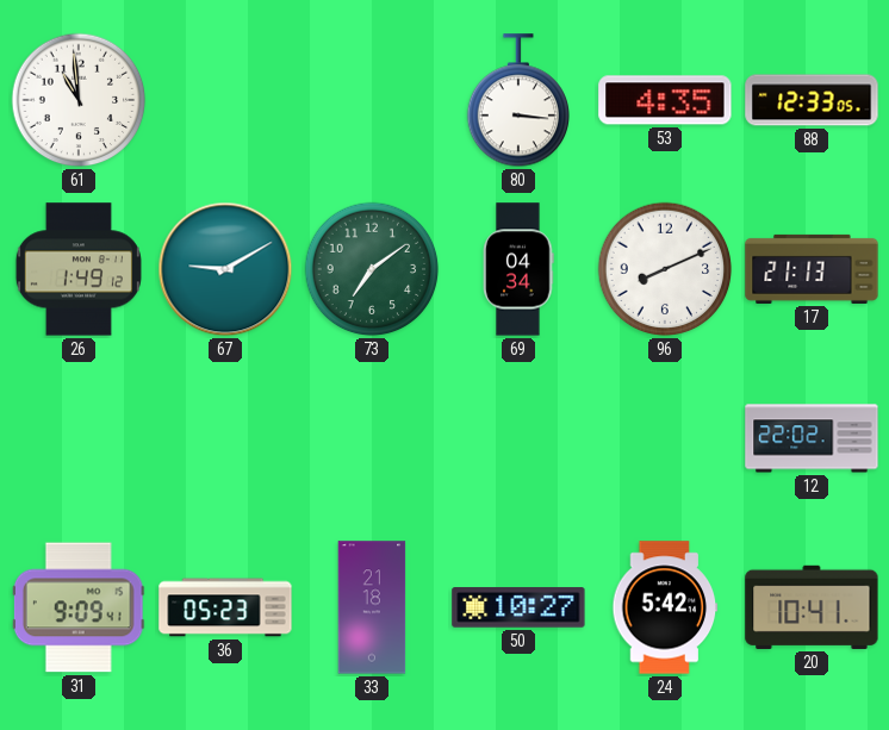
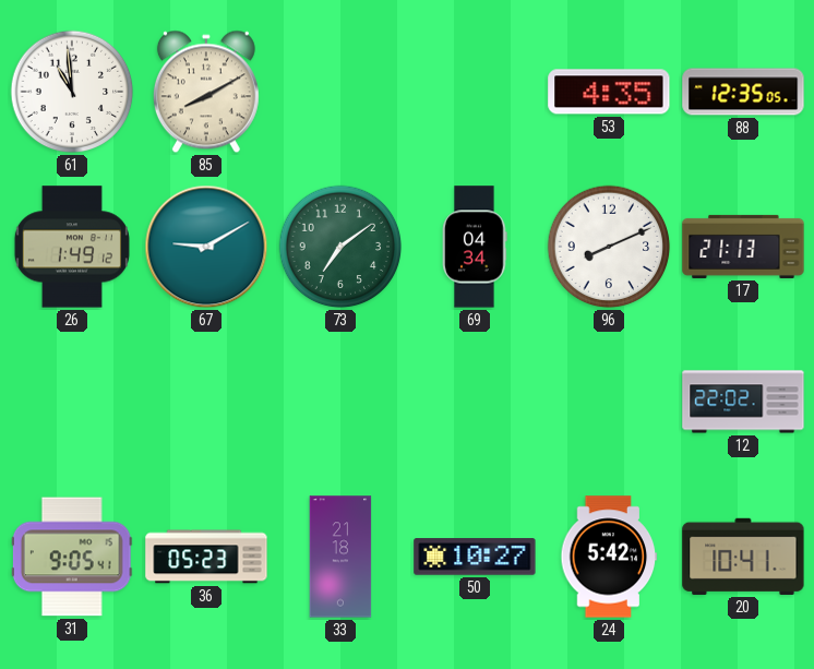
85: none -> 8:10 (206, 92)
80: 3:16 -> none (517, 101)
88: 12:33 -> 12:35 (743, 92)
31: 9:09 -> 9:05 (72, 557)
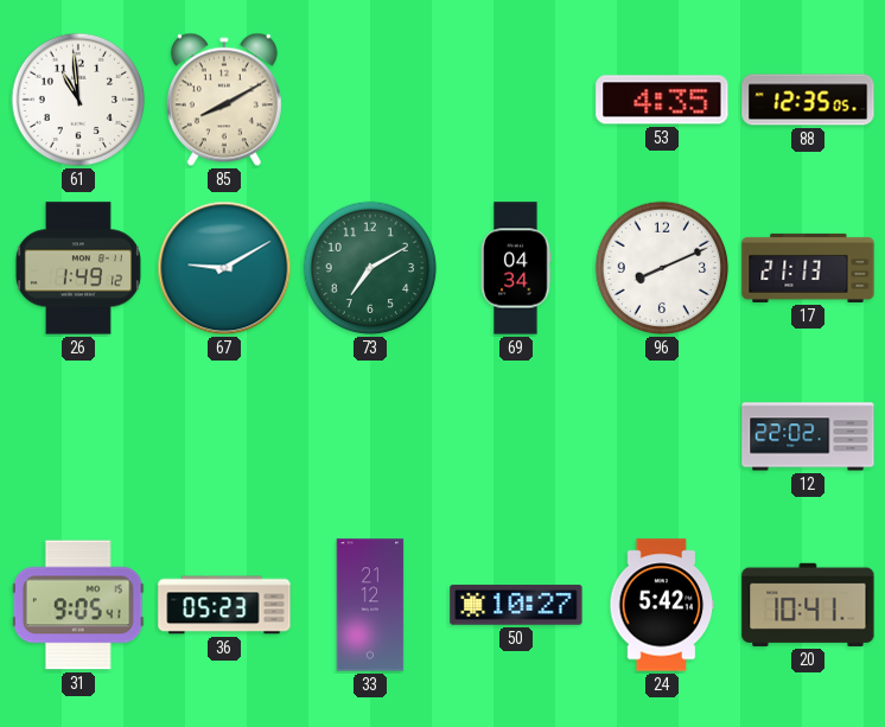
73: 7:09 -> 7:10 (370, 268)
33: 21:18 -> 21:12 (370, 605)
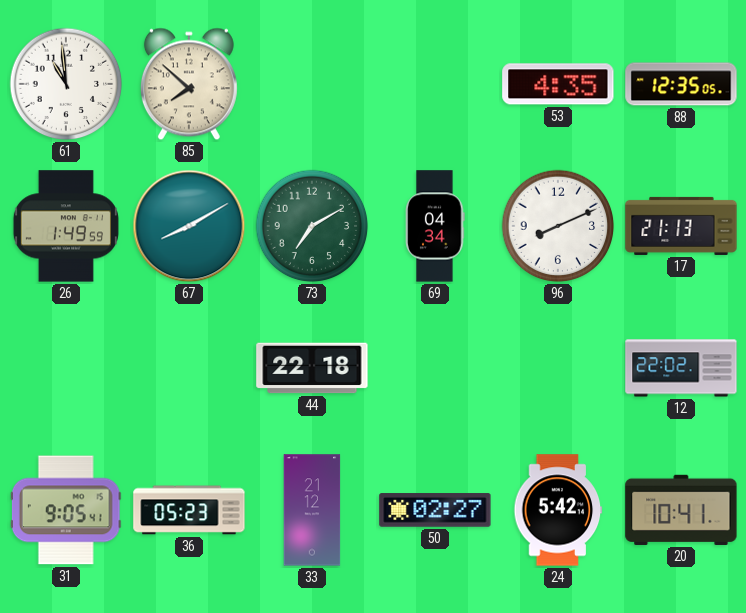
85: 8:10 -> 7:52 (189, 84)
26: 1:49:12 -> 1:49:59 (66, 226)
67: 9:10 -> 8:10 (189, 226)
44: none -> 22:18 (312, 368)
50: 10:27 -> 02:27 (435, 510)
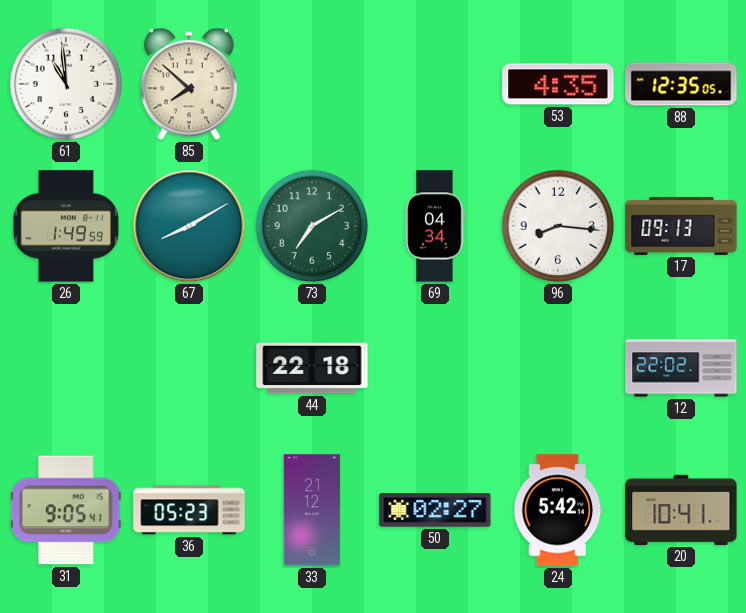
96: 8:11 -> 8:16 (558, 226)
17: 21:13 -> 09:13 (681, 226)
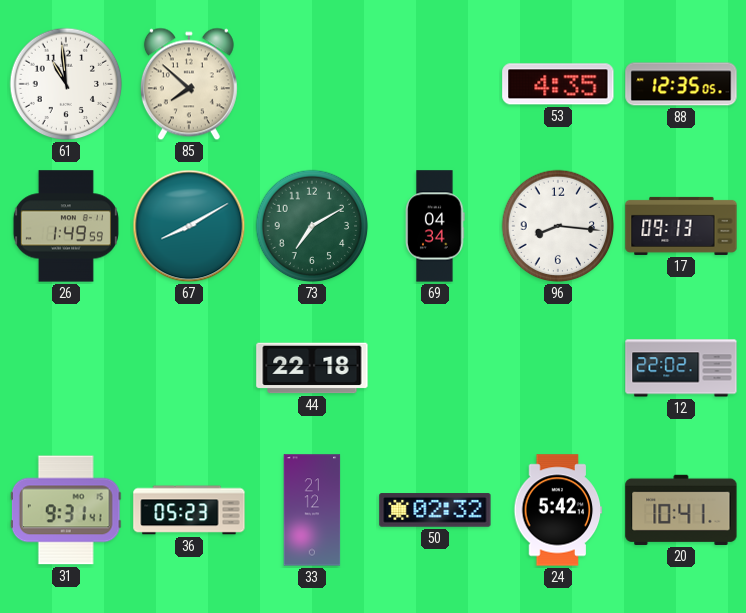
31: 9:05 -> 9:31 (66, 510)
50: 02:27 -> 02:32 (435, 510)
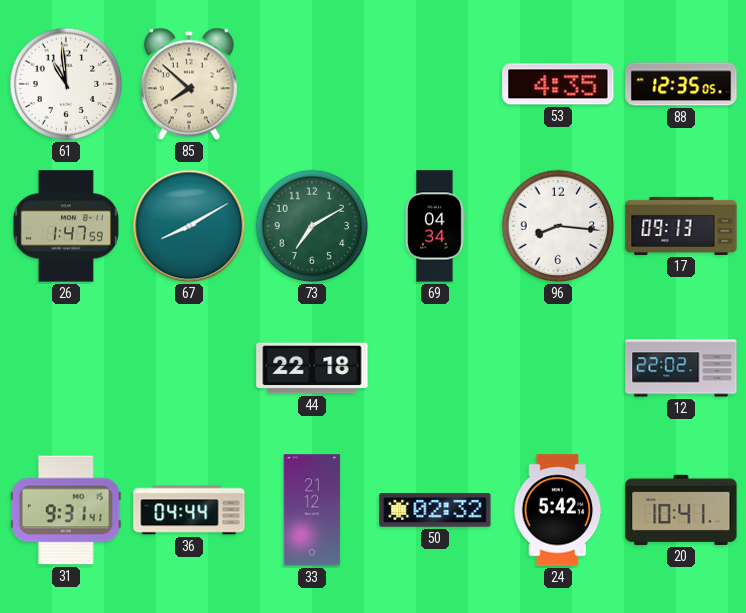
26: 1:49 -> 1:47 (66, 226)
36: 05:23 -> 04:44 (189, 510)
